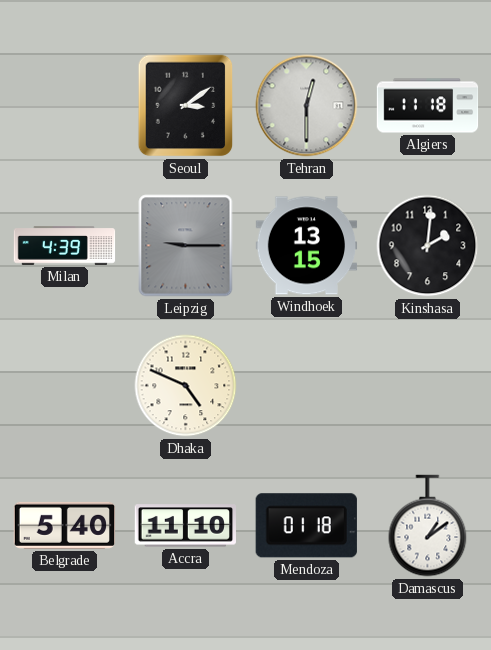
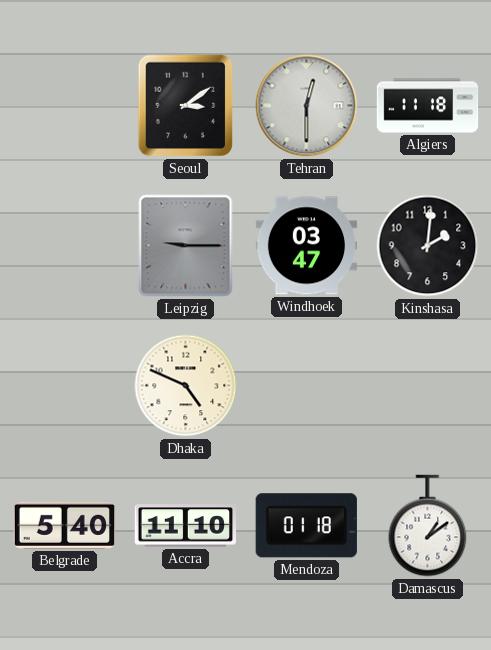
Milan: 4:39 -> none (65, 246)
Windhoek: 13:15 -> 03:47 (307, 246)
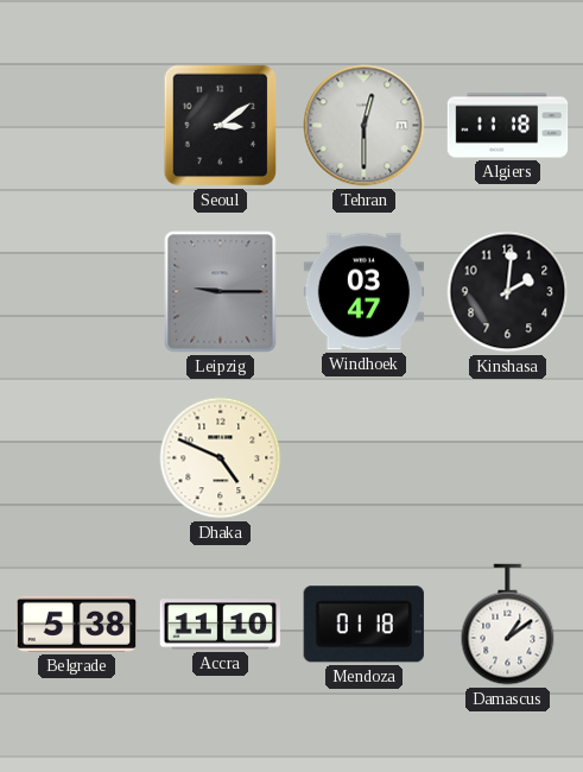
Belgrade: 5:40 -> 5:38 (77, 624)
